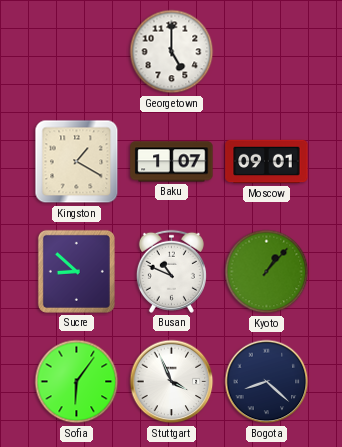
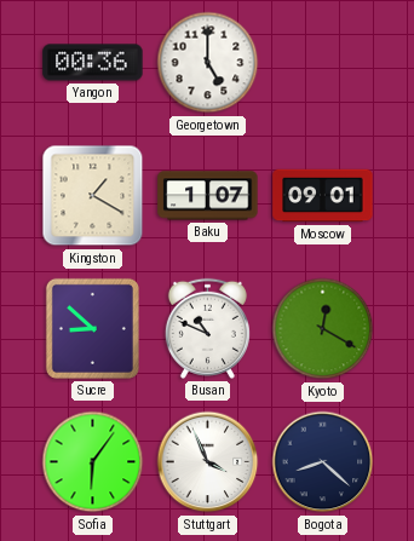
Yangon: none -> 00:36 (93, 63)
Kyoto: 1:07 -> 12:20 (323, 329)
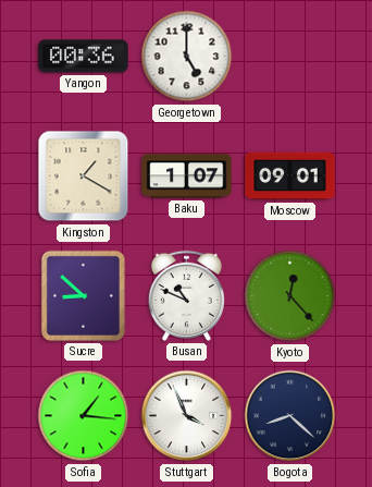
Kyoto: 12:20 -> 12:23 (290, 296)
Sofia: 6:06 -> 1:16 (84, 416)
